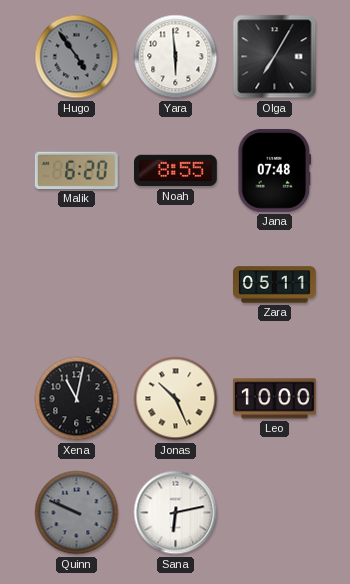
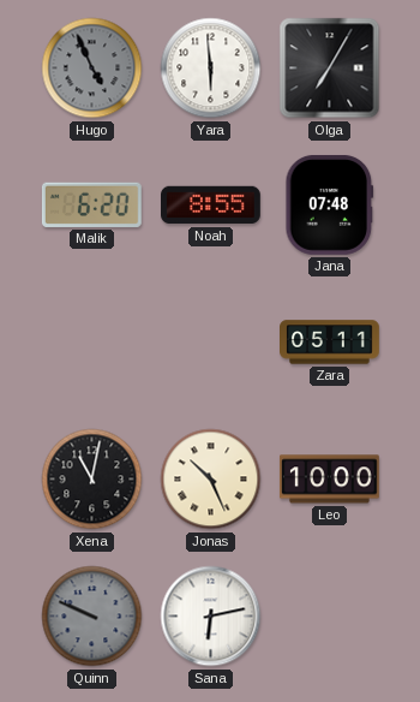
Hugo: 4:54 -> 4:56 (92, 69)
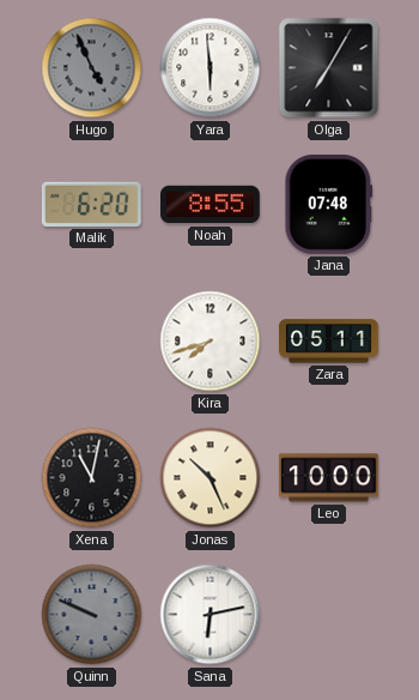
Kira: none -> 7:42 (211, 342)
